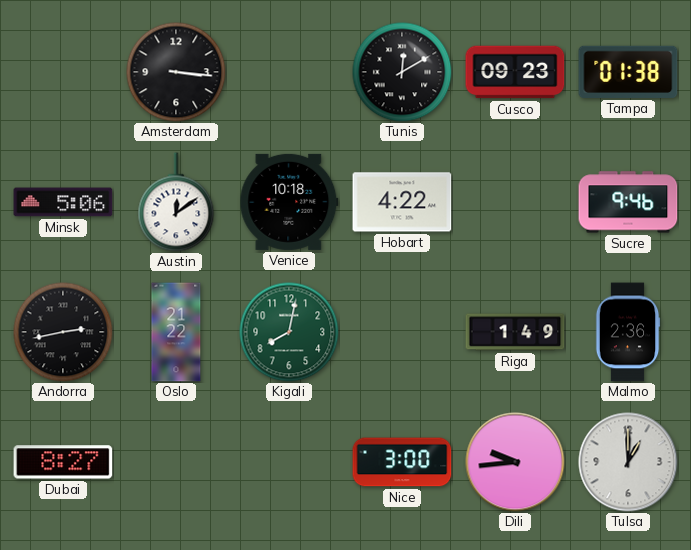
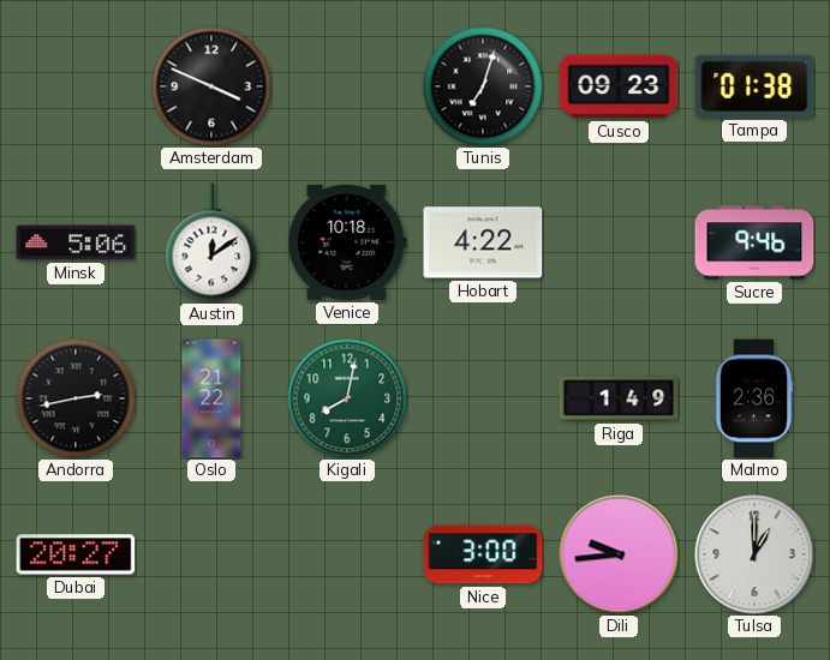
Amsterdam: 3:16 -> 3:49 (211, 86)
Tunis: 12:10 -> 7:03 (483, 86)
Dubai: 8:27 -> 20:27 (76, 554)
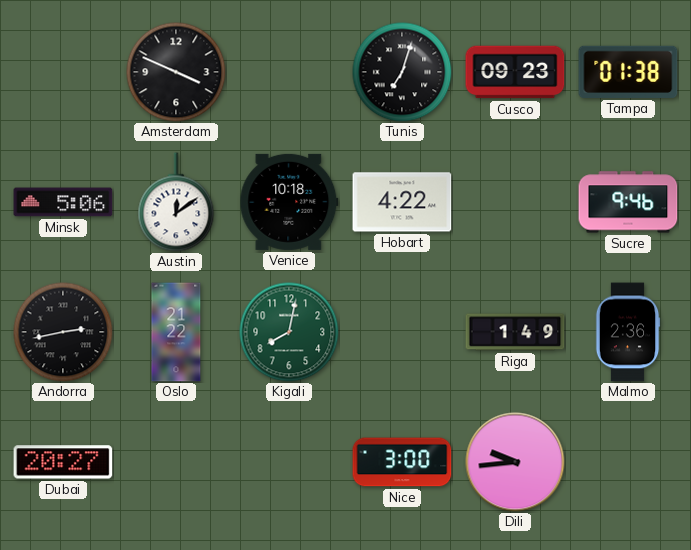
Tulsa: 1:00 -> none (754, 554)
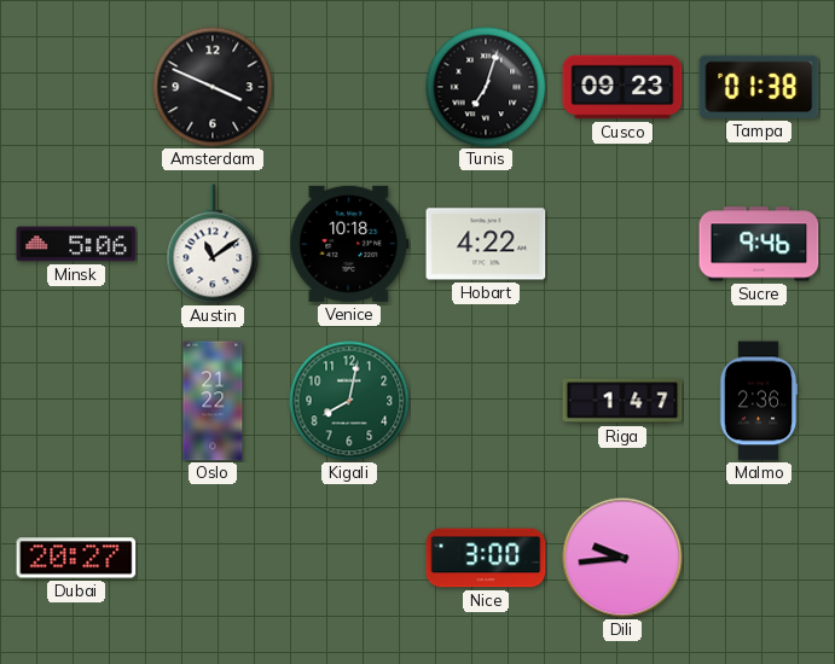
Austin: 12:09 -> 11:09 (213, 244)
Andorra: 2:43 -> none (63, 332)
Riga: 1:49 -> 1:47 (622, 401)
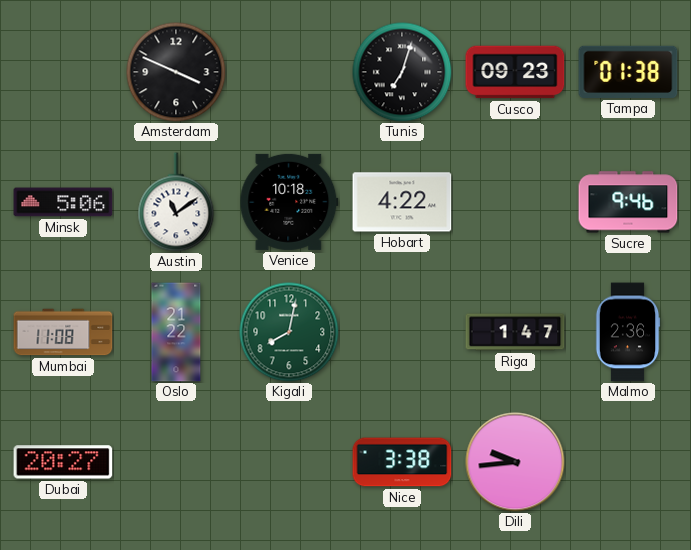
Mumbai: none -> 11:08 (63, 332)
Nice: 3:00 -> 3:38 (402, 462)
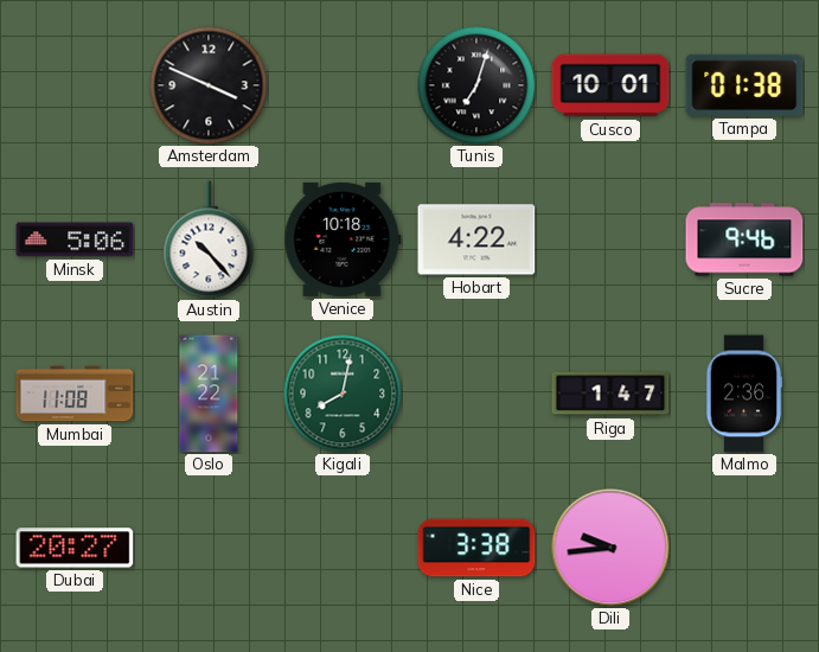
Cusco: 09:23 -> 10:01 (610, 85)
Austin: 11:09 -> 10:23 (209, 239)
